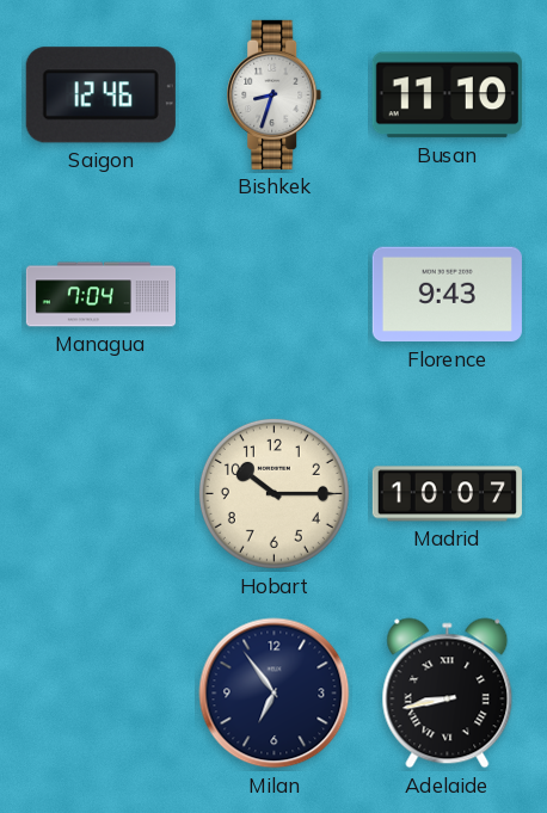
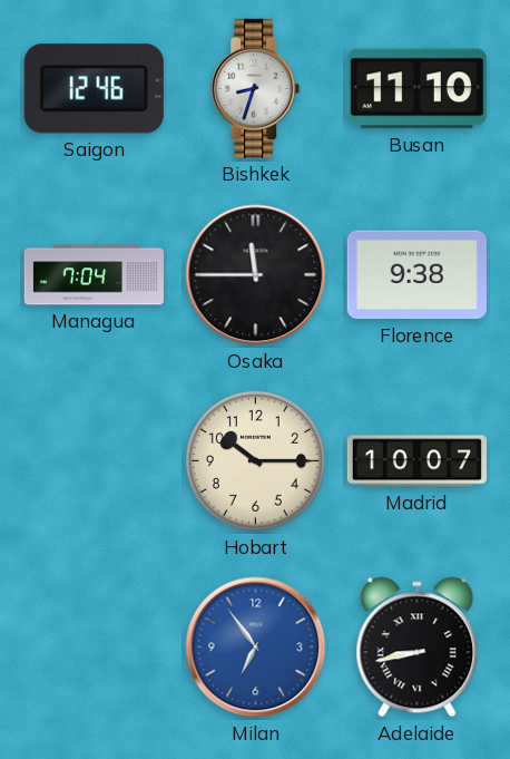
Osaka: none -> 11:45 (256, 275)
Florence: 9:43 -> 9:38 (416, 275)
Milan dial: navy -> blue (256, 648)
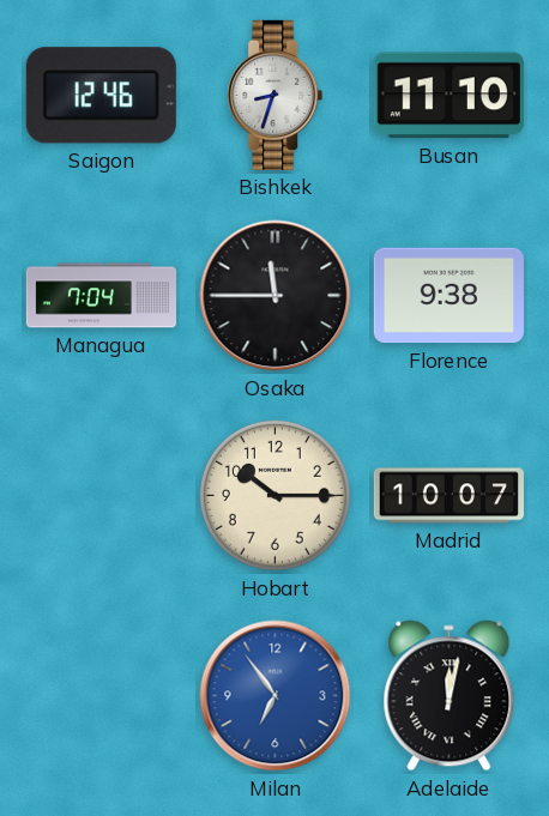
Adelaide: 8:43 -> 12:02 (450, 696)
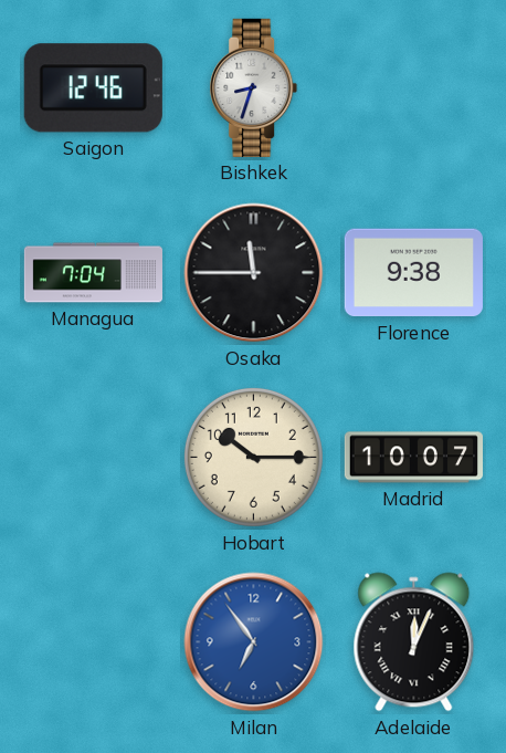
Busan: 11:10 -> none (448, 96)
Adelaide: 12:02 -> 12:04 (414, 642)
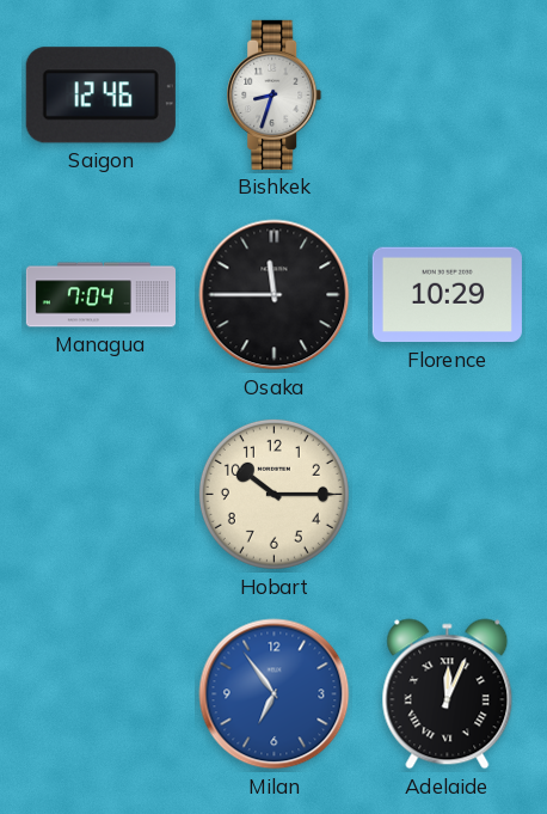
Florence: 9:38 -> 10:29 (447, 295)
Madrid: 10:07 -> none (413, 458)
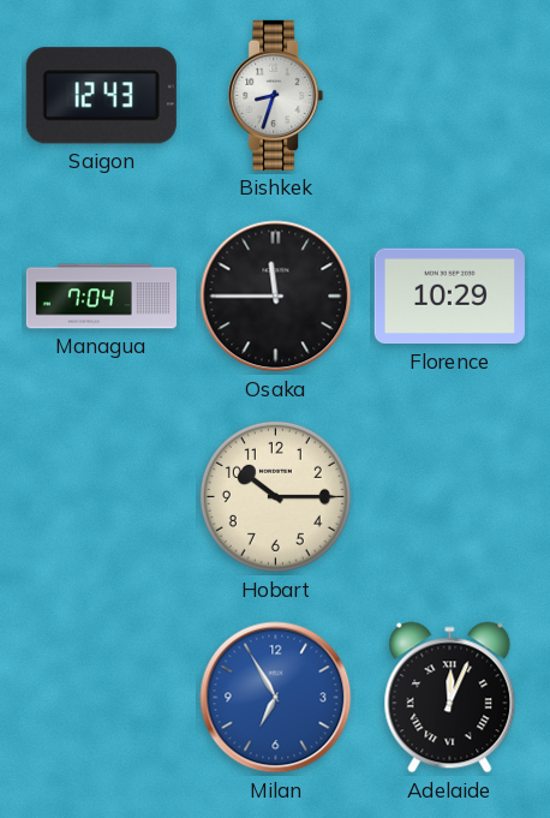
Saigon: 12:46 -> 12:43 (101, 96)
Milan: 6:54 -> 6:55 (276, 698)
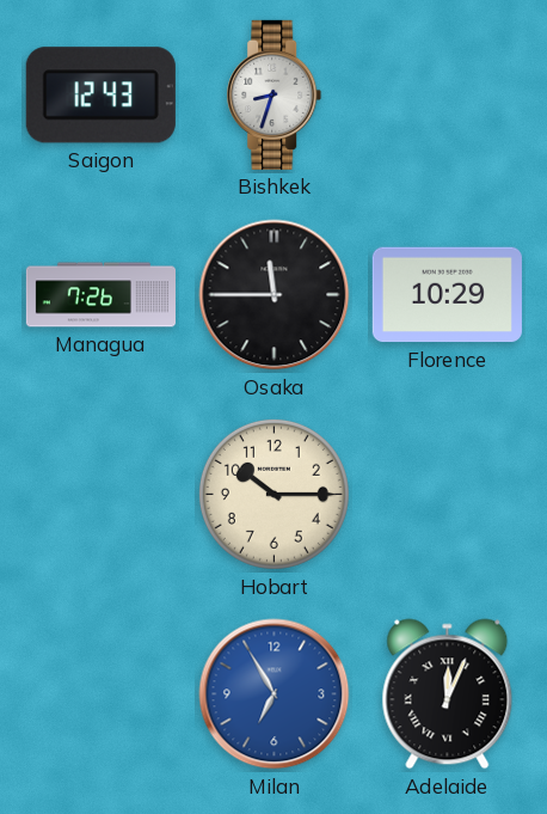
Managua: 7:04 -> 7:26 (100, 295)
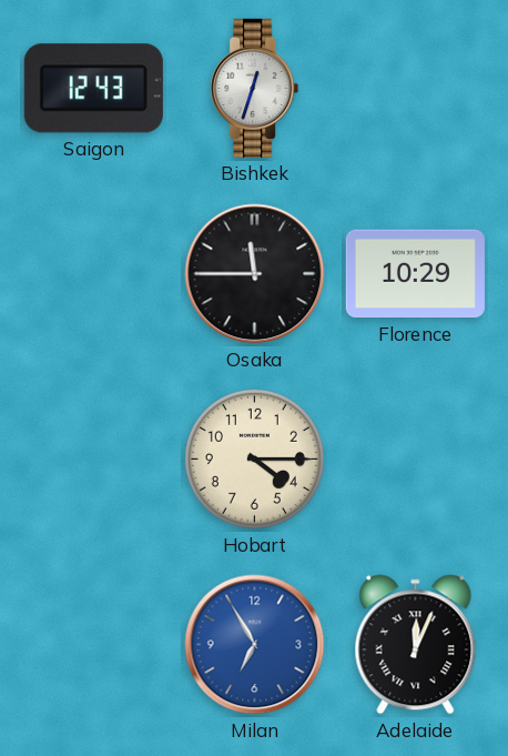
Bishkek: 8:33 -> 12:33 (255, 88)
Managua: 7:26 -> none (100, 295)
Hobart: 10:15 -> 4:15 (254, 458)
